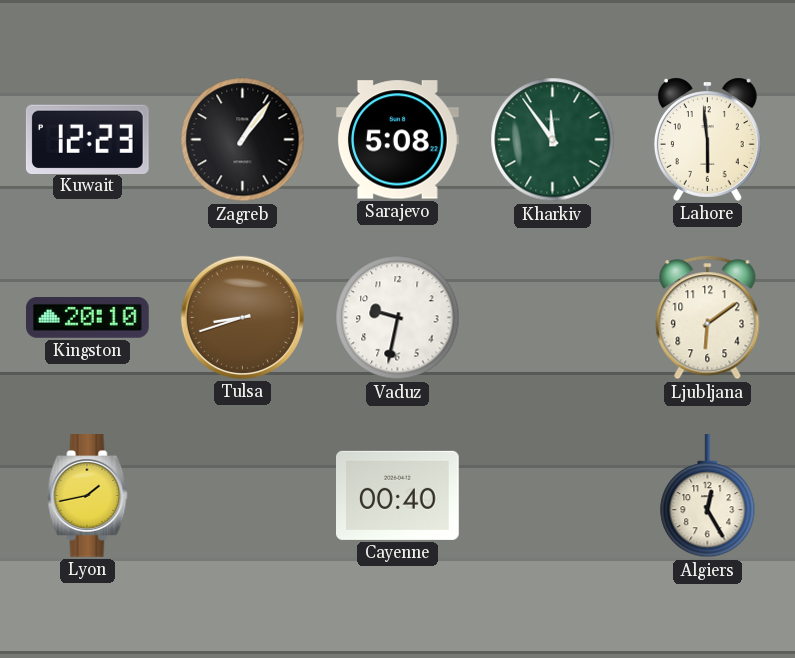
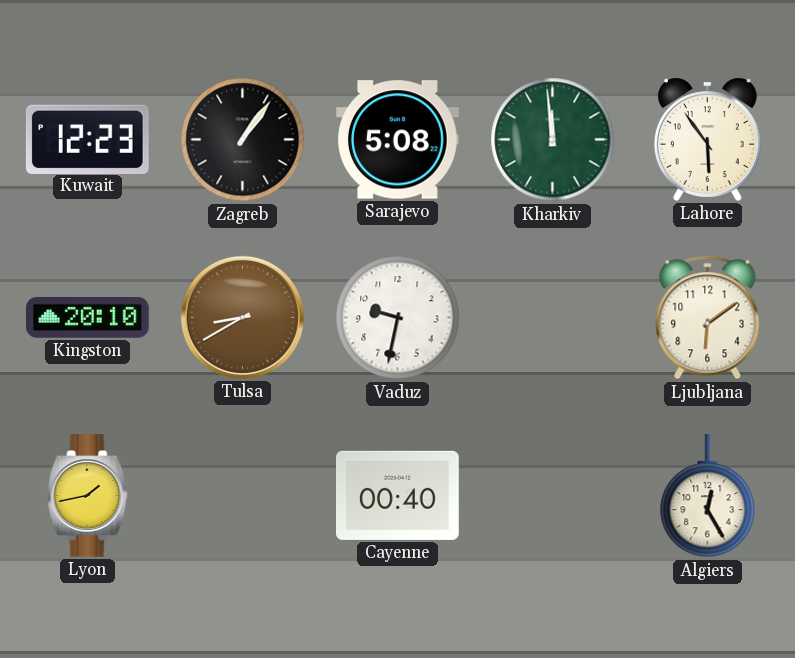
Kharkiv: 11:54 -> 11:59 (553, 140)
Lahore: 5:59 -> 5:54 (707, 139)
Tulsa: 8:42 -> 8:40 (242, 317)
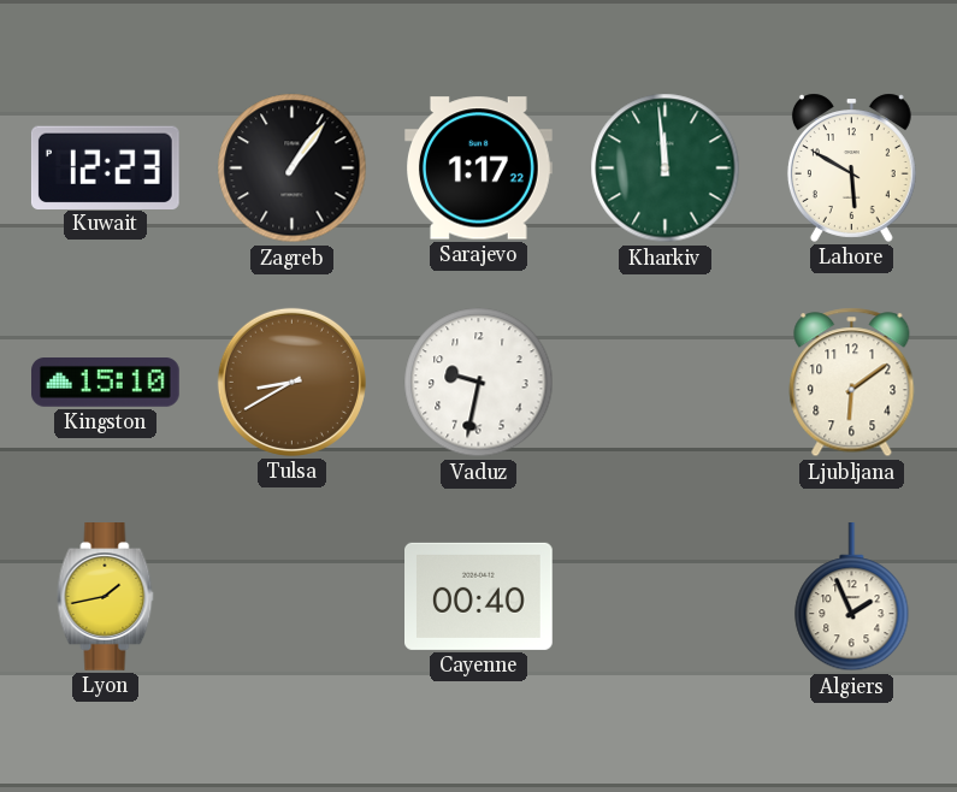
Sarajevo: 5:08 -> 1:17 (479, 169)
Lahore: 5:54 -> 5:50 (851, 167)
Kingston: 20:10 -> 15:10 (106, 383)
Algiers: 12:25 -> 1:56 (852, 598)
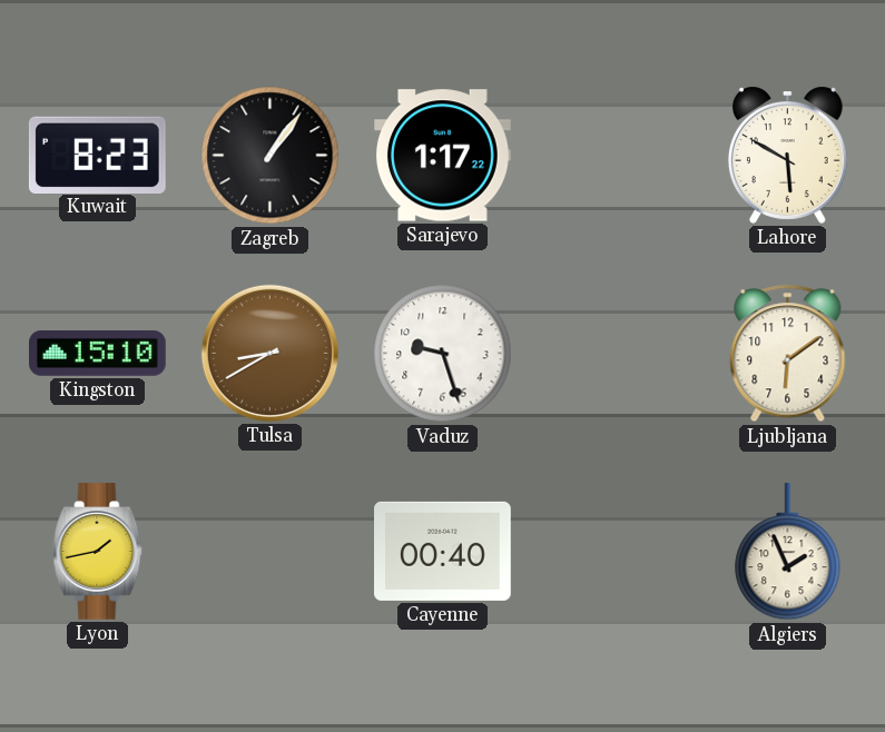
Kuwait: 12:23 -> 8:23 (97, 155)
Kharkiv: 11:59 -> none (666, 169)
Vaduz: 9:32 -> 9:27 (443, 354)
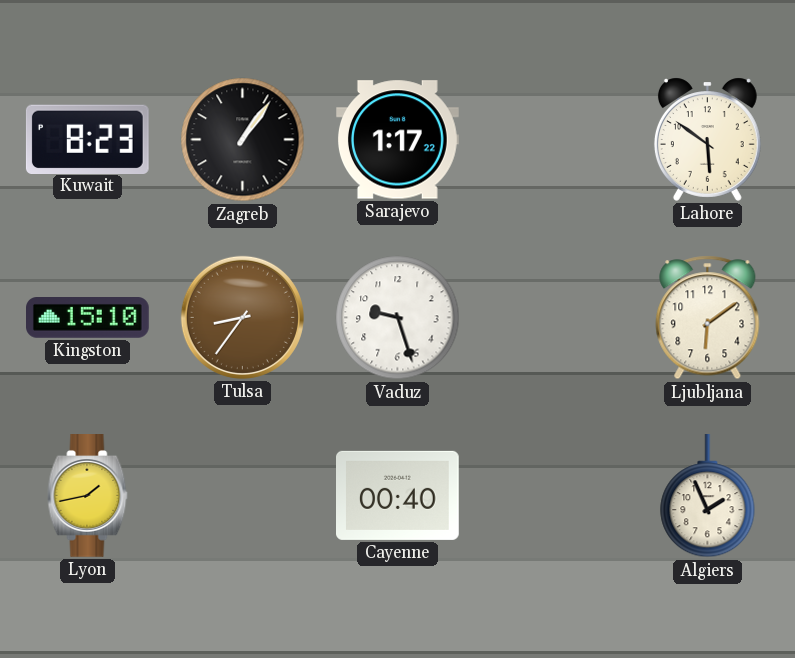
Lahore: 5:50 -> 5:51 (707, 139)
Tulsa: 8:40 -> 8:36 (242, 317)
